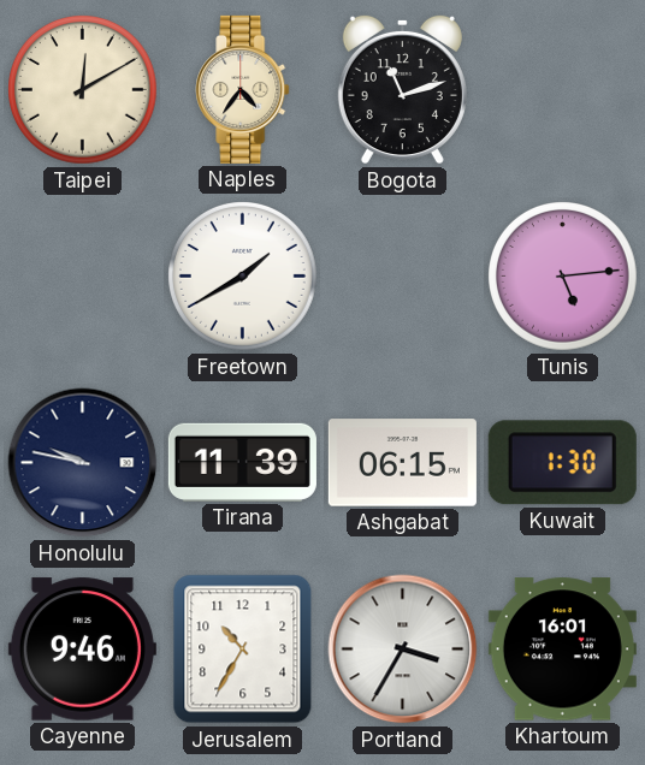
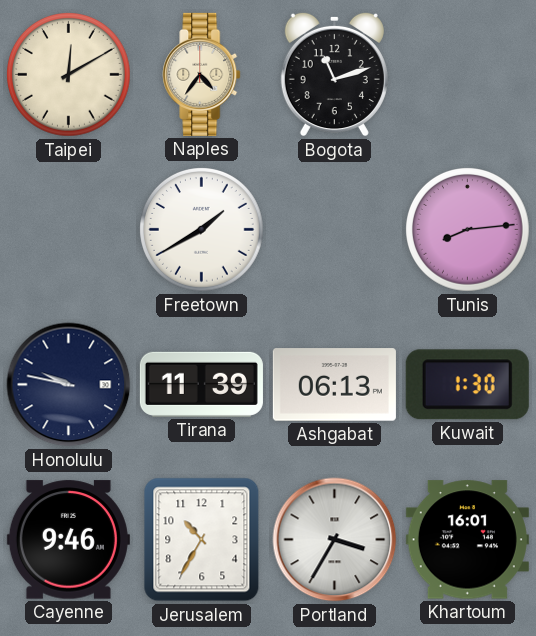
Tunis: 5:14 -> 8:14 (468, 230)
Ashgabat: 06:15 -> 06:13 (334, 385)
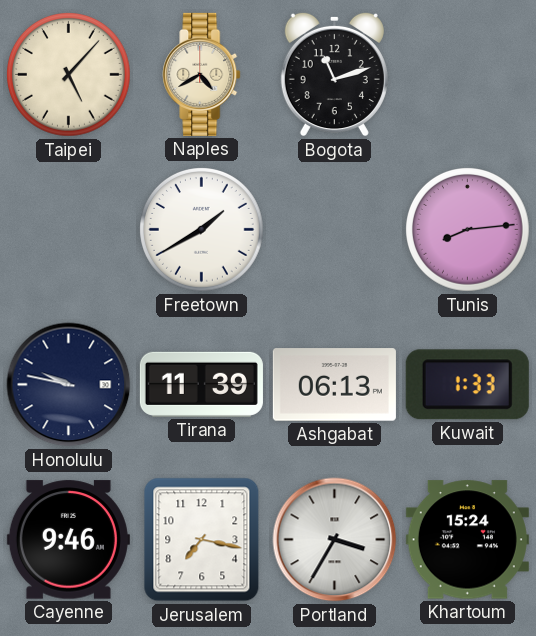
Taipei: 12:10 -> 5:07 (69, 75)
Naples: 4:36 -> 4:40 (202, 74)
Kuwait: 1:30 -> 1:33 (467, 385)
Jerusalem: 10:35 -> 7:17 (202, 540)
Khartoum: 16:01 -> 15:24 (467, 540)
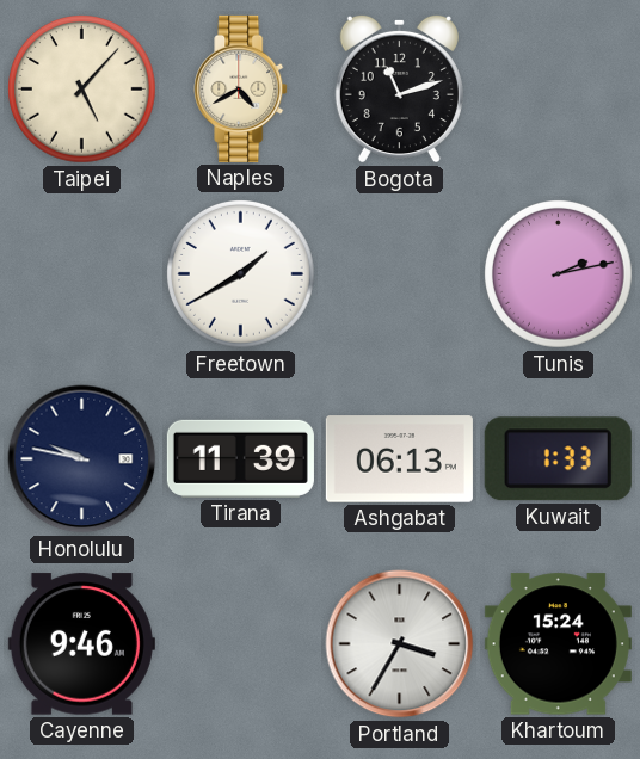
Tunis: 8:14 -> 2:13 (559, 274)
Jerusalem: 7:17 -> none (202, 540)
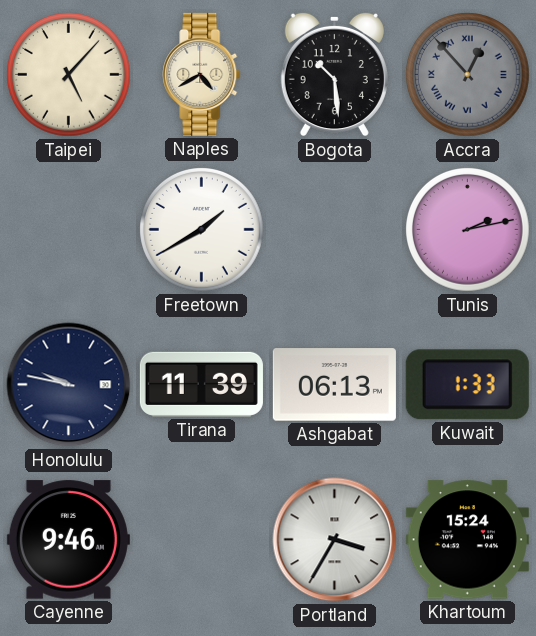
Bogota: 11:12 -> 10:29 (334, 74)
Accra: none -> 12:53 (468, 75)
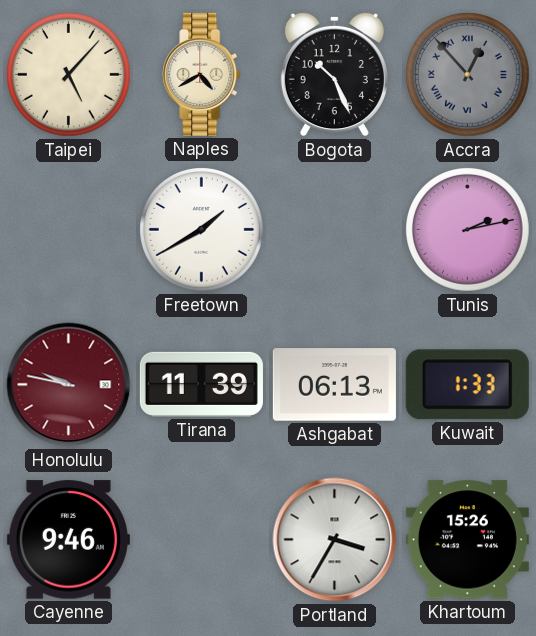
Bogota: 10:29 -> 10:26 (334, 74)
Honolulu dial: navy -> burgundy (69, 385)
Khartoum: 15:24 -> 15:26 (467, 540)
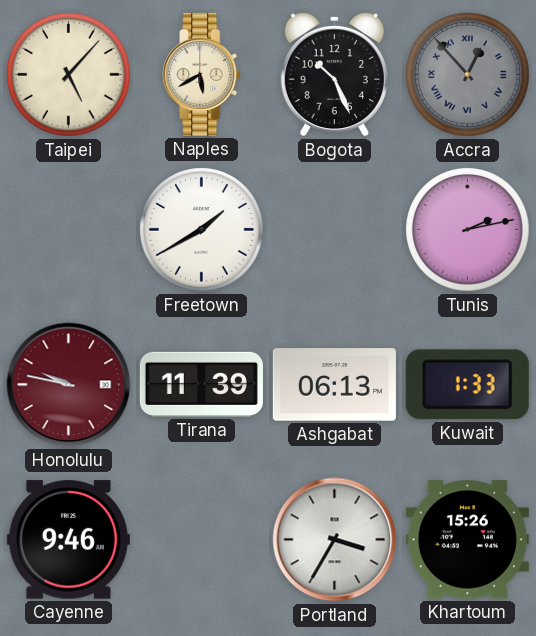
Naples: 4:40 -> 5:40 (202, 74)
